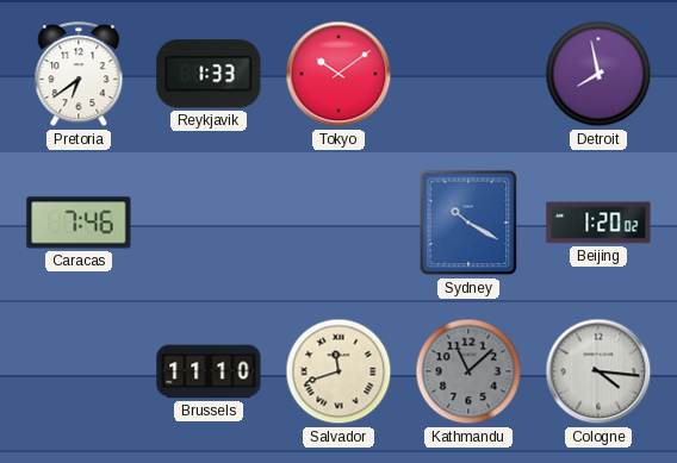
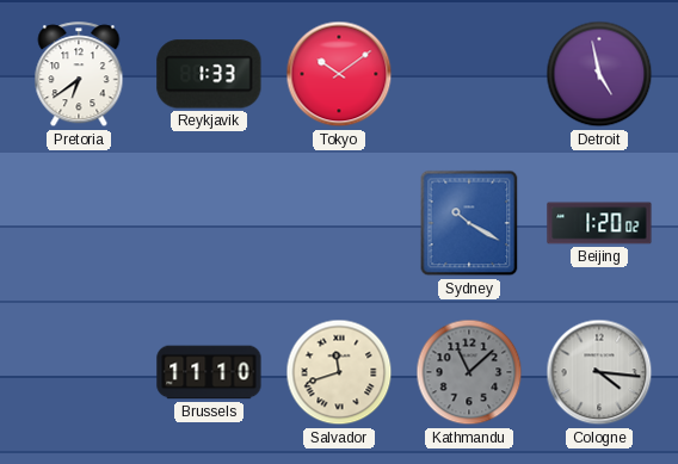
Detroit: 7:58 -> 4:58 (599, 74)
Caracas: 7:46 -> none (79, 223)
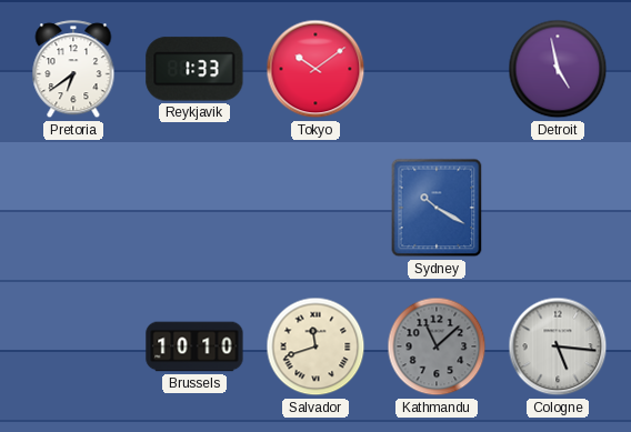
Beijing: 1:20 -> none (599, 223)
Brussels: 11:10 -> 10:10 (194, 346)
Cologne: 4:16 -> 5:16 (558, 346)
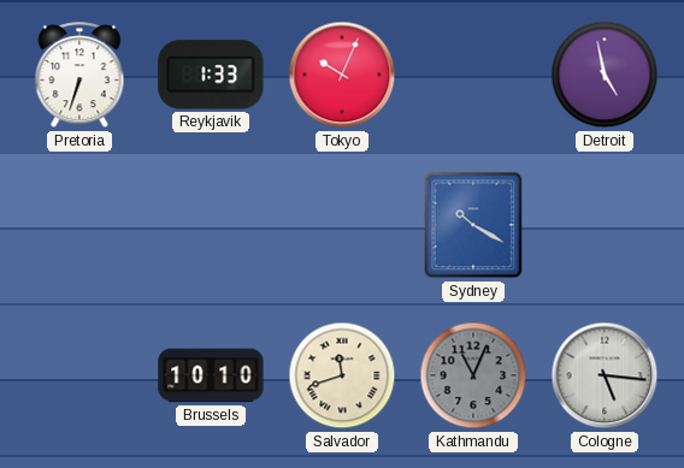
Pretoria: 6:39 -> 6:33 (79, 76)
Tokyo: 10:09 -> 10:04 (342, 75)
Kathmandu: 11:08 -> 11:04 (473, 375)
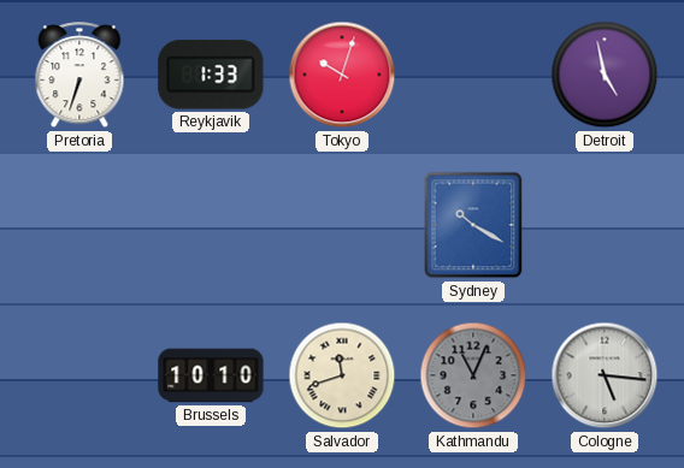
Tokyo: 10:04 -> 10:03 (342, 75)
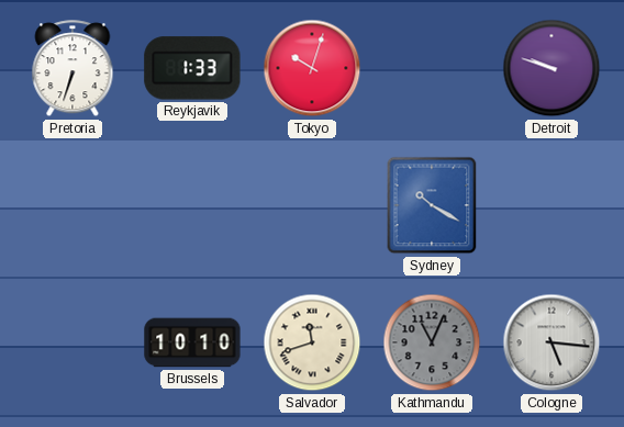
Detroit: 4:58 -> 9:48 (551, 68)
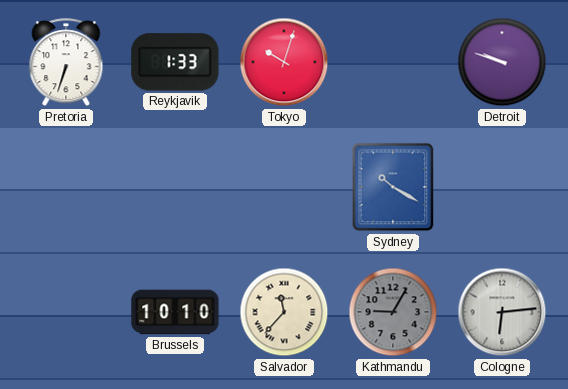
Salvador: 11:42 -> 11:37 (284, 312)
Kathmandu: 11:04 -> 9:05 (393, 312)
Cologne: 5:16 -> 6:14 (502, 312)
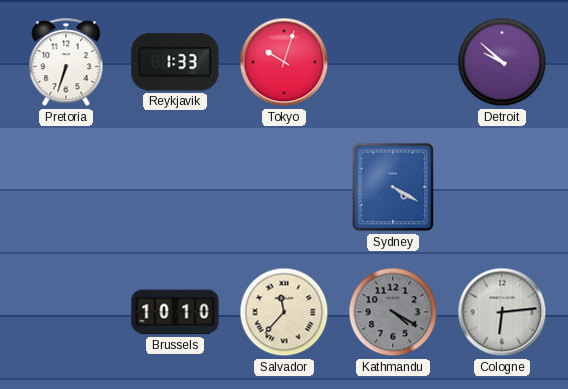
Detroit: 9:48 -> 9:52 (502, 62)
Sydney: 10:20 -> 4:20 (393, 187)
Kathmandu: 9:05 -> 4:20 (393, 312)
